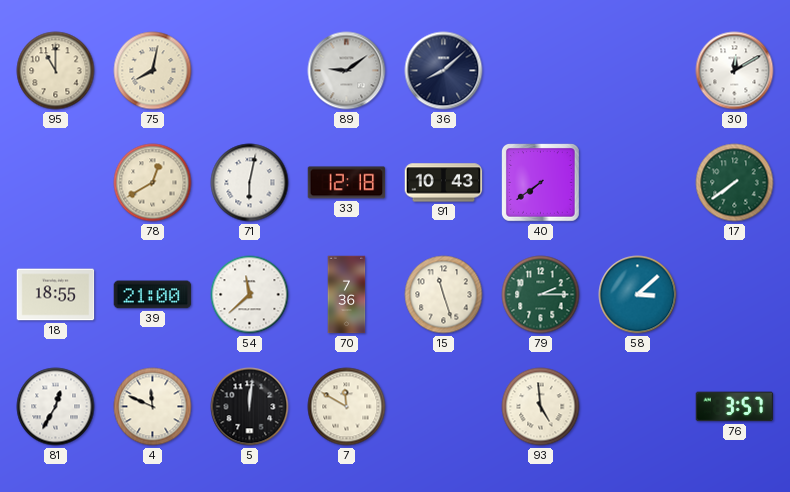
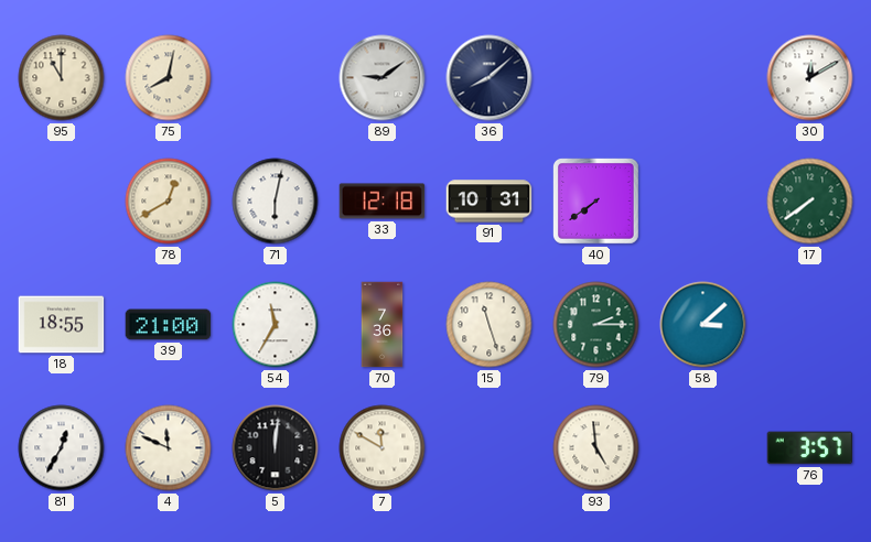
91: 10:43 -> 10:31 (490, 202)
54: 11:38 -> 11:35 (276, 325)
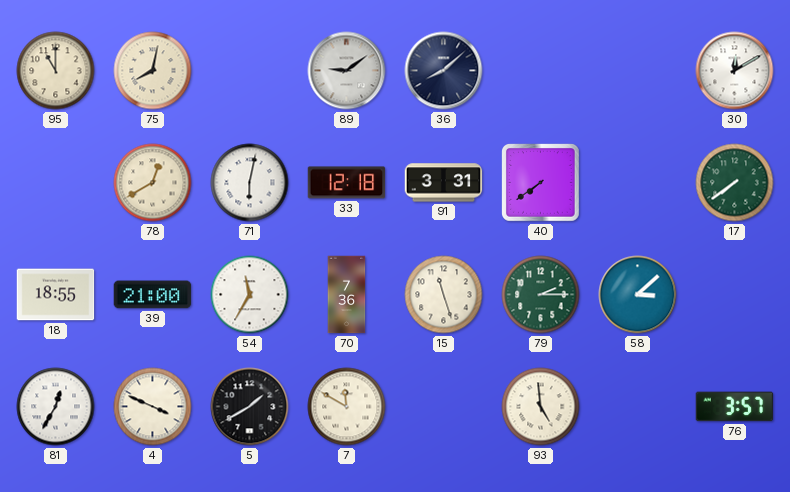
91: 10:31 -> 3:31 (444, 183)
4: 11:49 -> 3:49 (153, 407)
5: 12:01 -> 1:40 (250, 407)
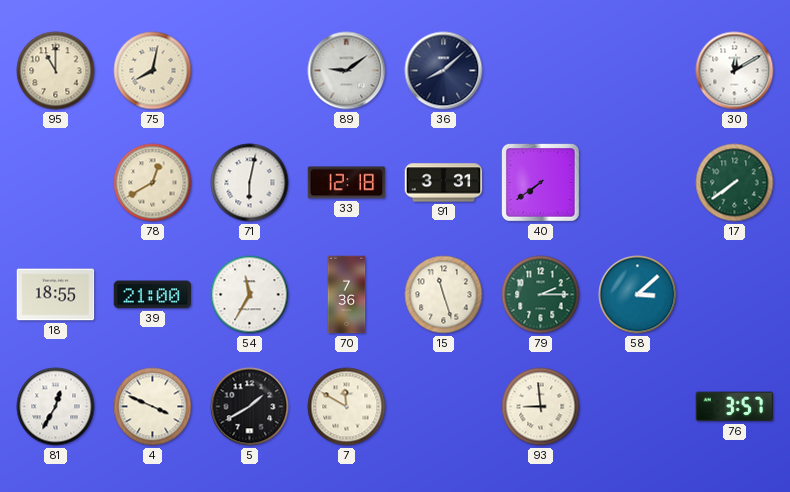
93: 4:59 -> 8:59 (541, 407)
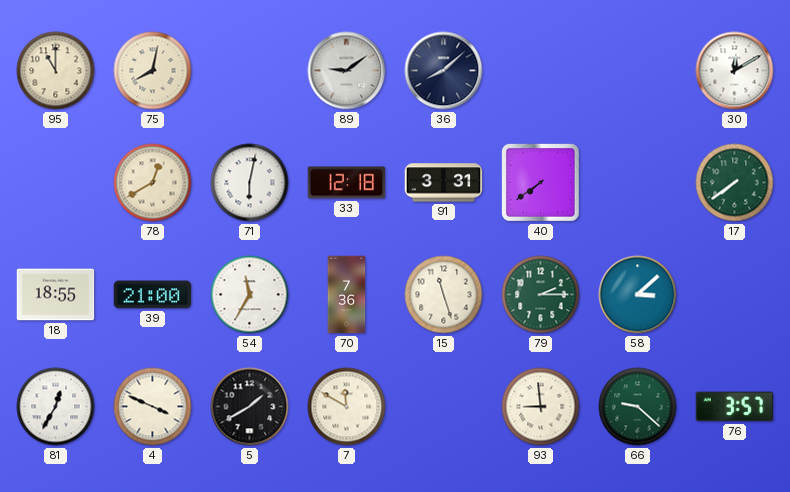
66: none -> 9:22 (638, 407)
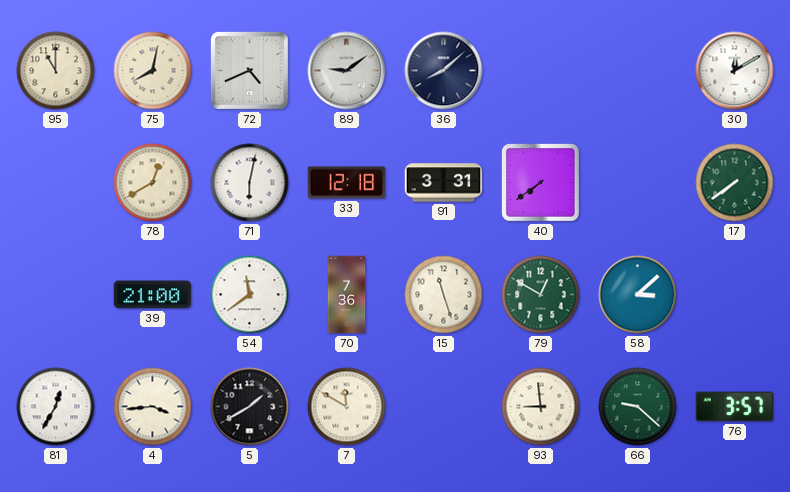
72: none -> 4:41 (250, 71)
18: 18:55 -> none (56, 295)
54: 11:35 -> 11:39 (250, 295)
79: 2:15 -> 12:50 (541, 295)
4: 3:49 -> 3:44 (153, 407)
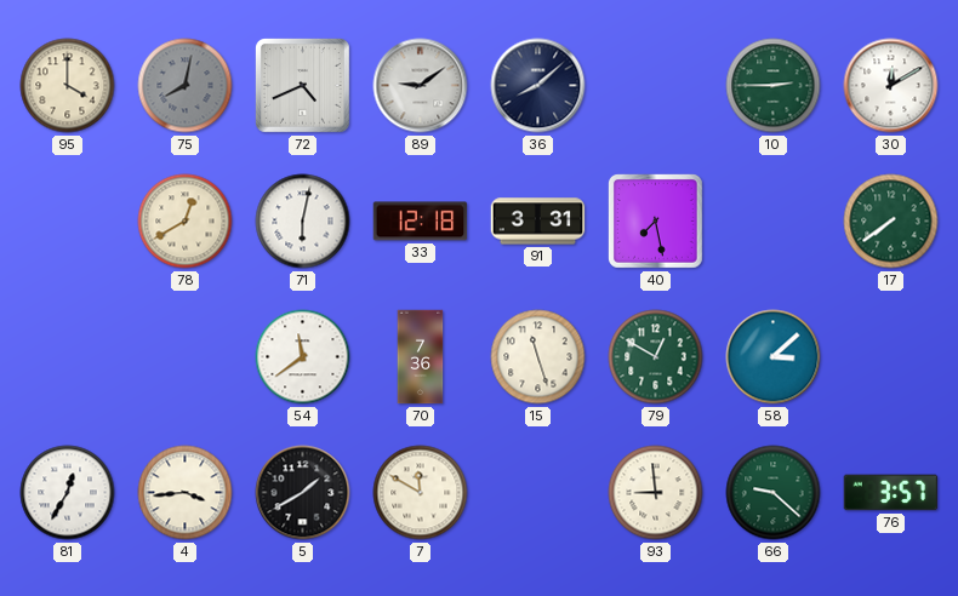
95: 11:00 -> 4:00 (68, 86)
75 dial: cream -> grey (186, 86)
10: none -> 2:45 (774, 86)
40: 7:39 -> 7:28 (656, 222)
39: 21:00 -> none (153, 295)
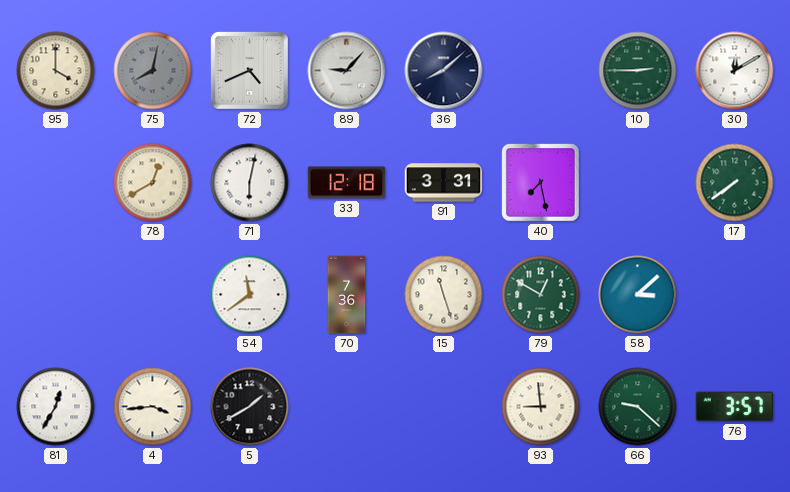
89: 9:09 -> 9:07 (347, 71)
7: 11:50 -> none (421, 493)
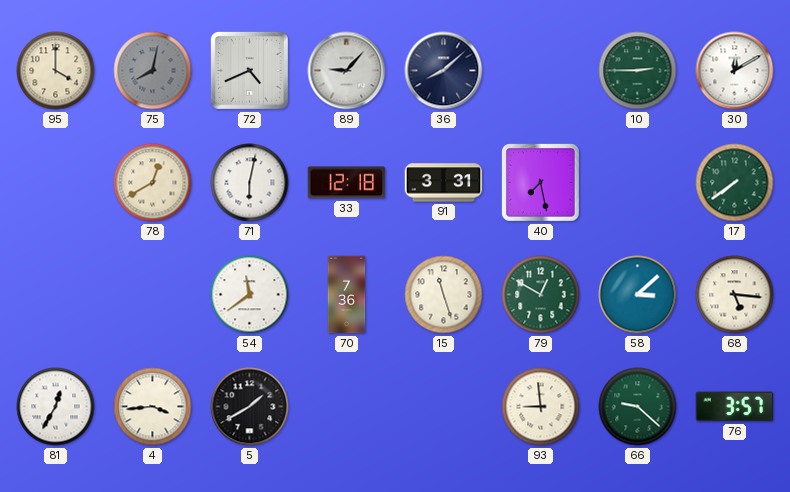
68: none -> 5:16 (735, 295)
